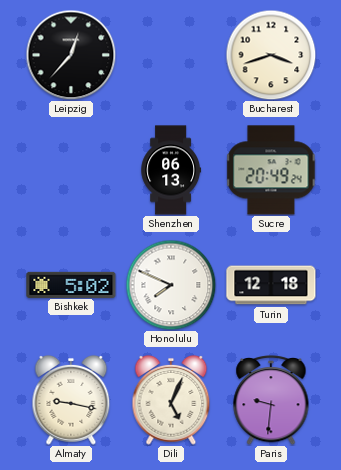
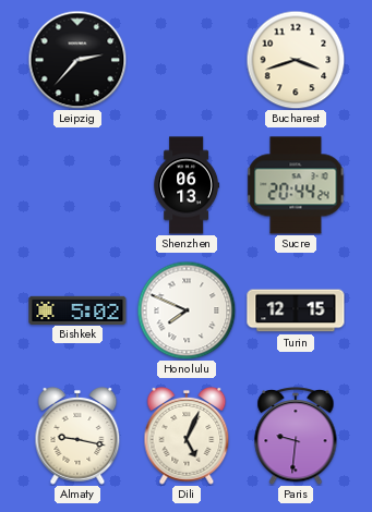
Leipzig: 12:37 -> 2:37 (77, 60)
Sucre: 20:49 -> 20:44 (296, 185)
Turin: 12:18 -> 12:15 (296, 310)
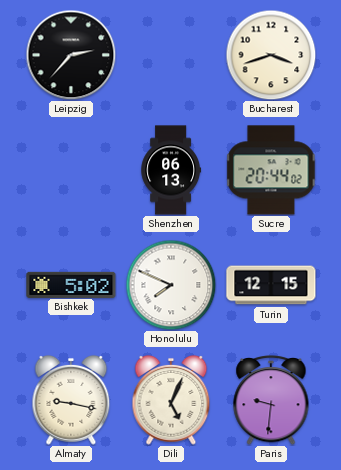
Sucre: 20:44:24 -> 20:44:02 (271, 170)
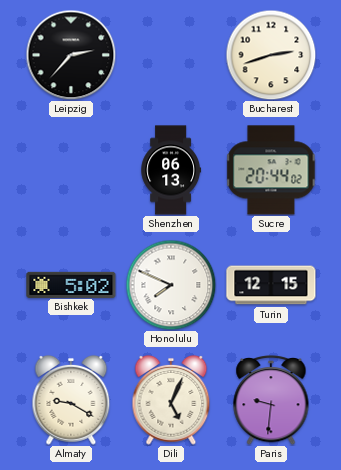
Bucharest: 3:42 -> 2:42 (271, 55)
Almaty: 9:17 -> 9:20 (71, 400)
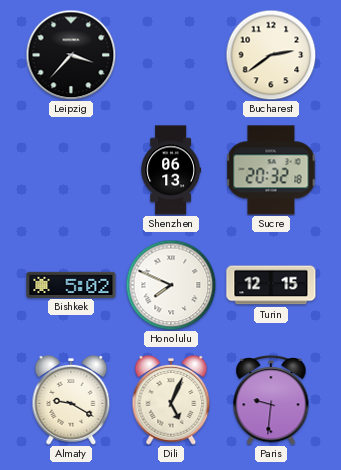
Leipzig: 2:37 -> 3:37 (71, 55)
Bucharest: 2:42 -> 2:39 (271, 55)
Sucre: 20:44 -> 20:32 (271, 170)
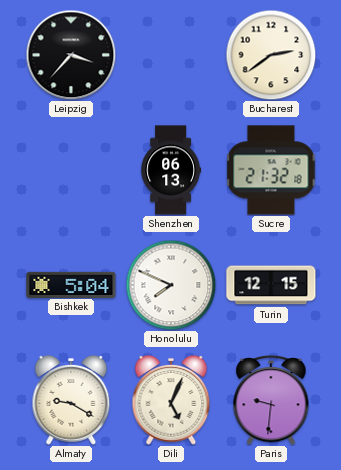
Sucre: 20:32 -> 21:32 (271, 170)
Bishkek: 5:02 -> 5:04 (71, 284)
